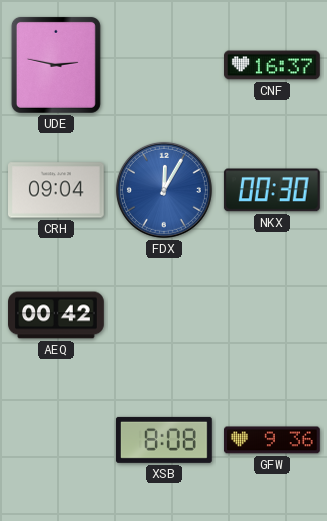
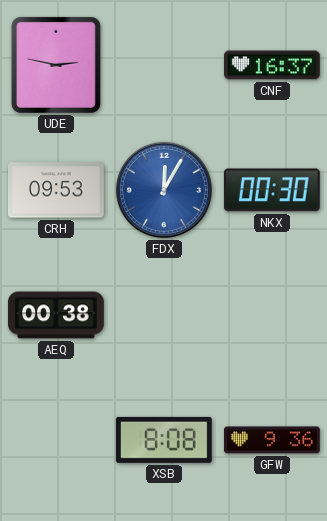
CRH: 09:04 -> 09:53 (57, 190)
AEQ: 00:42 -> 00:38 (56, 315)
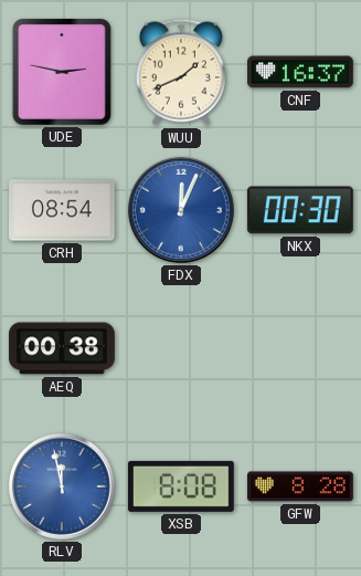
WUU: none -> 1:41 (181, 72)
CRH: 09:53 -> 08:54 (63, 210)
FDX: 12:05 -> 12:04 (181, 210)
RLV: none -> 11:58 (62, 486)
GFW: 9:36 -> 8:28 (301, 486)
